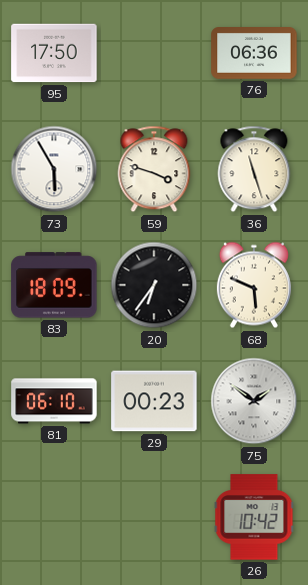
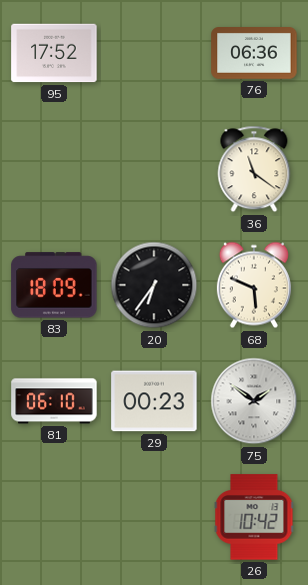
95: 17:50 -> 17:52 (54, 53)
73: 5:55 -> none (54, 169)
59: 3:48 -> none (154, 169)
36: 11:27 -> 11:21 (254, 169)
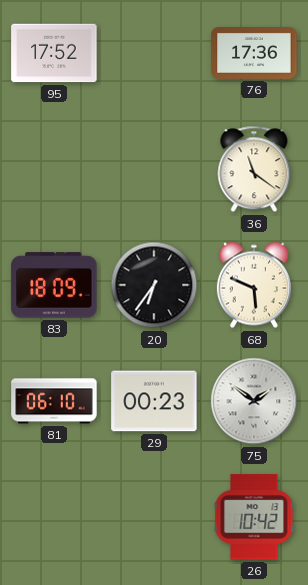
76: 06:36 -> 17:36 (254, 54)
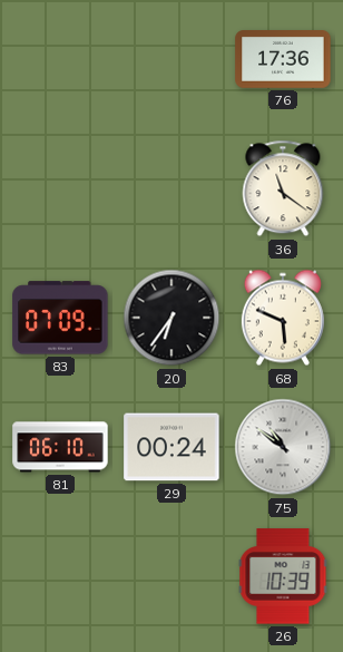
95: 17:52 -> none (54, 53)
83: 18:09 -> 07:09 (60, 318)
29: 00:23 -> 00:24 (171, 447)
75: 1:51 -> 10:51 (283, 447)
26: 10:42 -> 10:39 (283, 576)
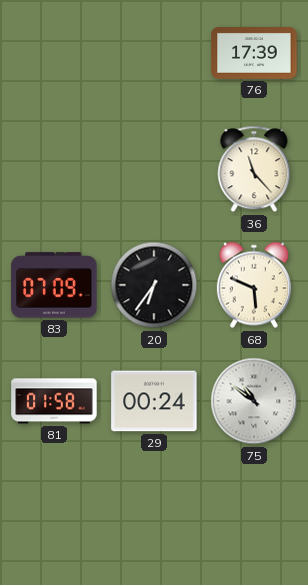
76: 17:36 -> 17:39 (254, 54)
36: 11:21 -> 11:23 (254, 169)
81: 06:10 -> 01:58 (54, 401)
26: 10:39 -> none (283, 576)
